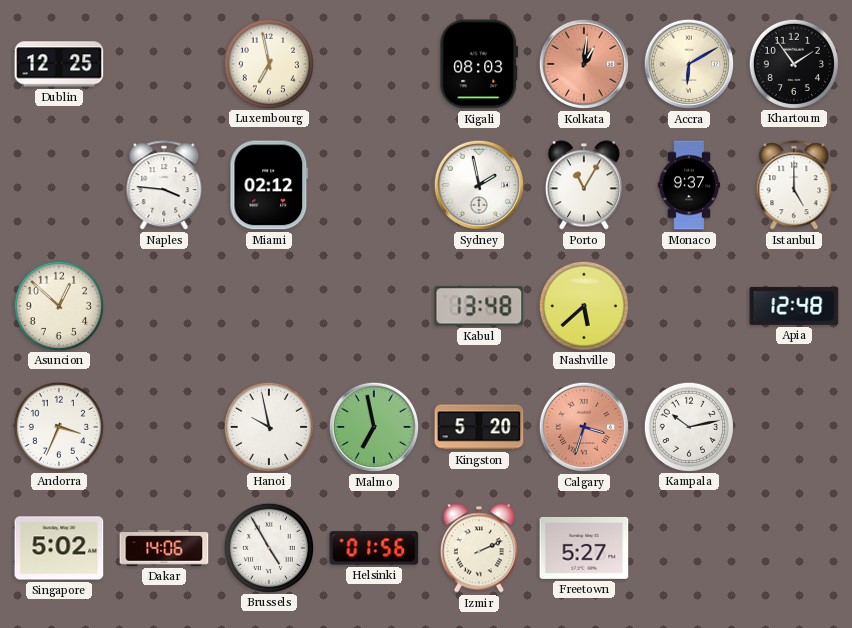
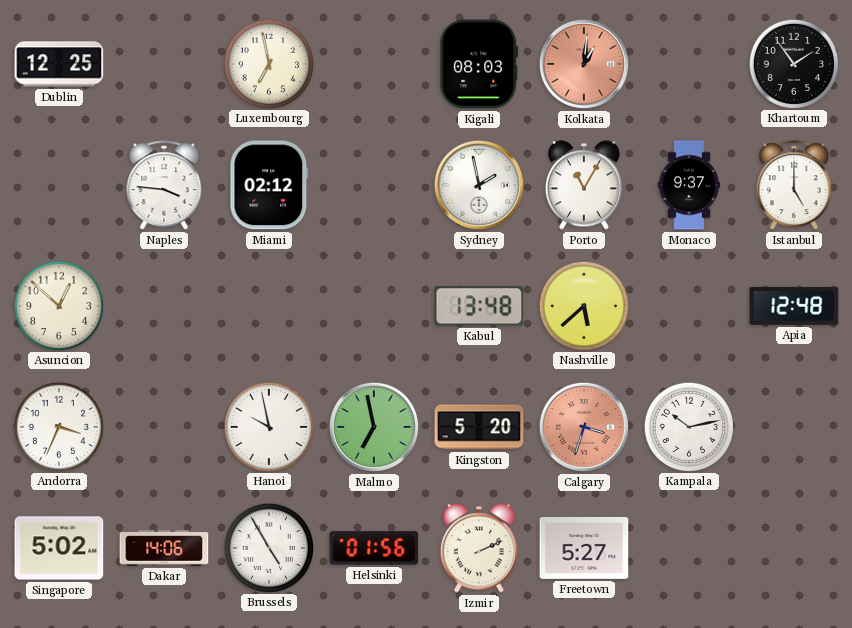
Accra: 6:10 -> none (689, 64)
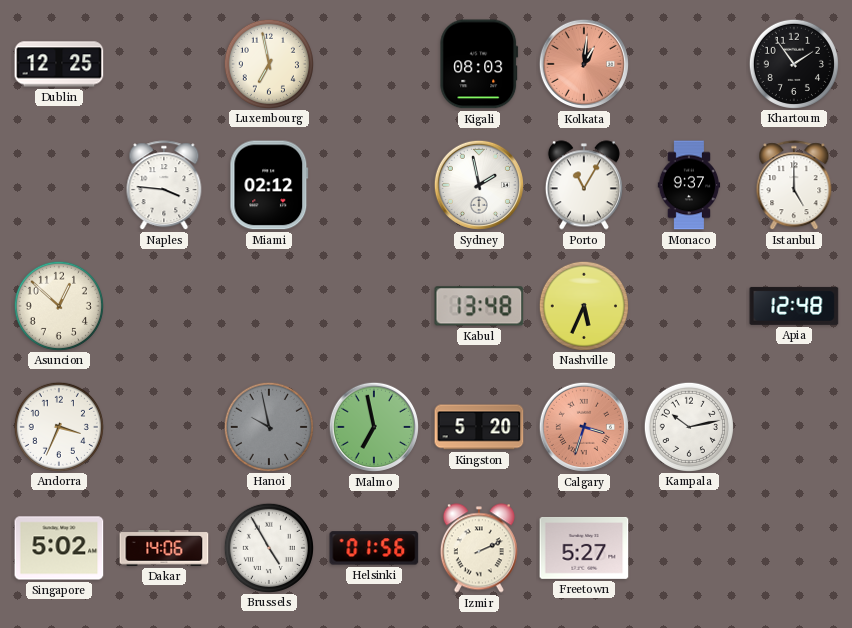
Nashville: 5:38 -> 5:34 (583, 305)
Hanoi dial: white -> grey (268, 426)
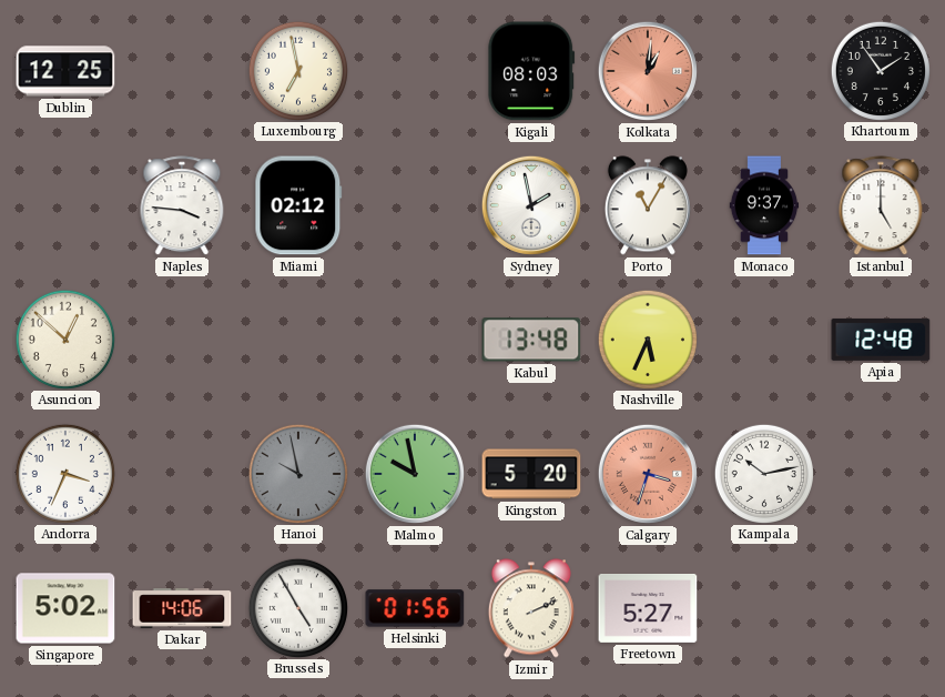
Malmo: 6:58 -> 9:58 (415, 474)
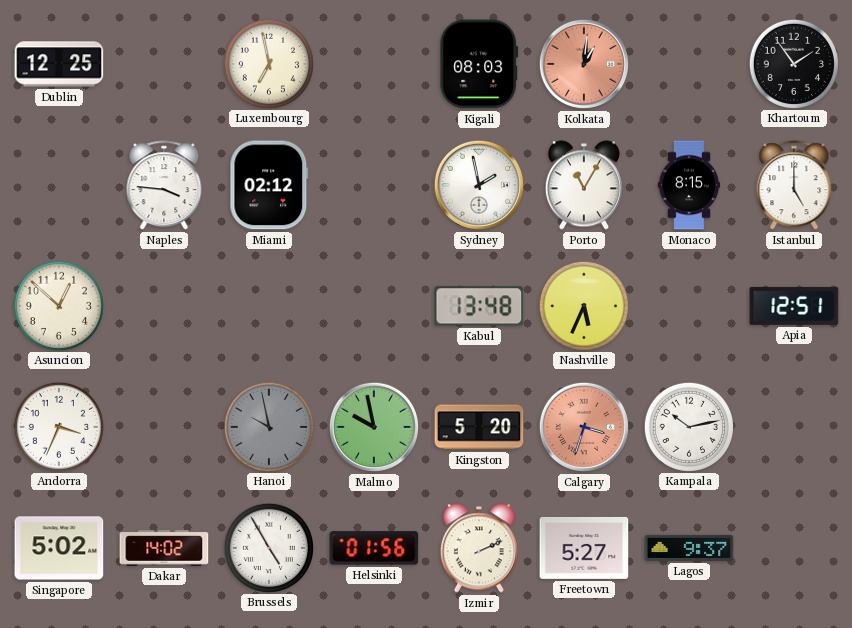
Monaco: 9:37 -> 8:15 (689, 185)
Apia: 12:48 -> 12:51 (794, 306)
Dakar: 14:06 -> 14:02 (164, 548)
Lagos: none -> 9:37 (689, 548)
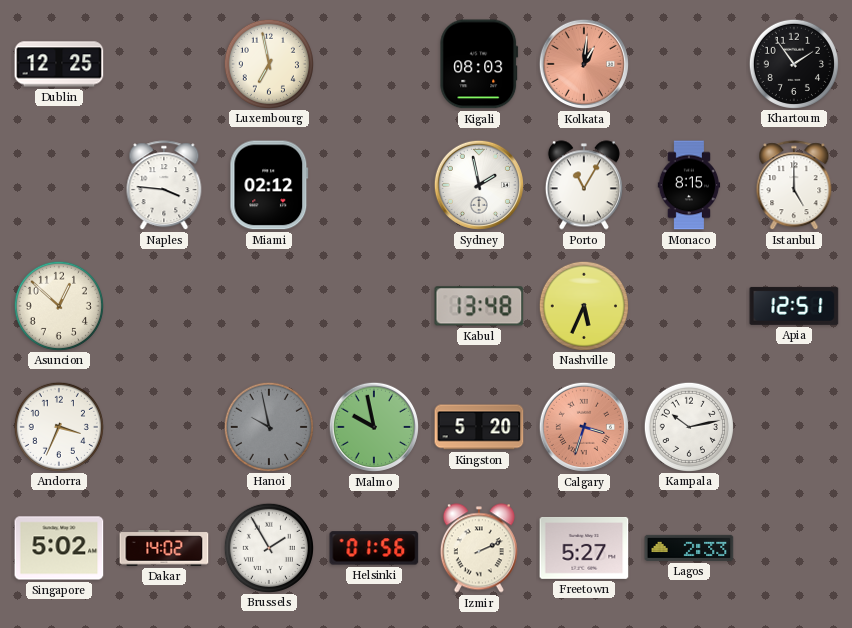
Brussels: 4:55 -> 1:55 (268, 547)
Lagos: 9:37 -> 2:33 (689, 548)
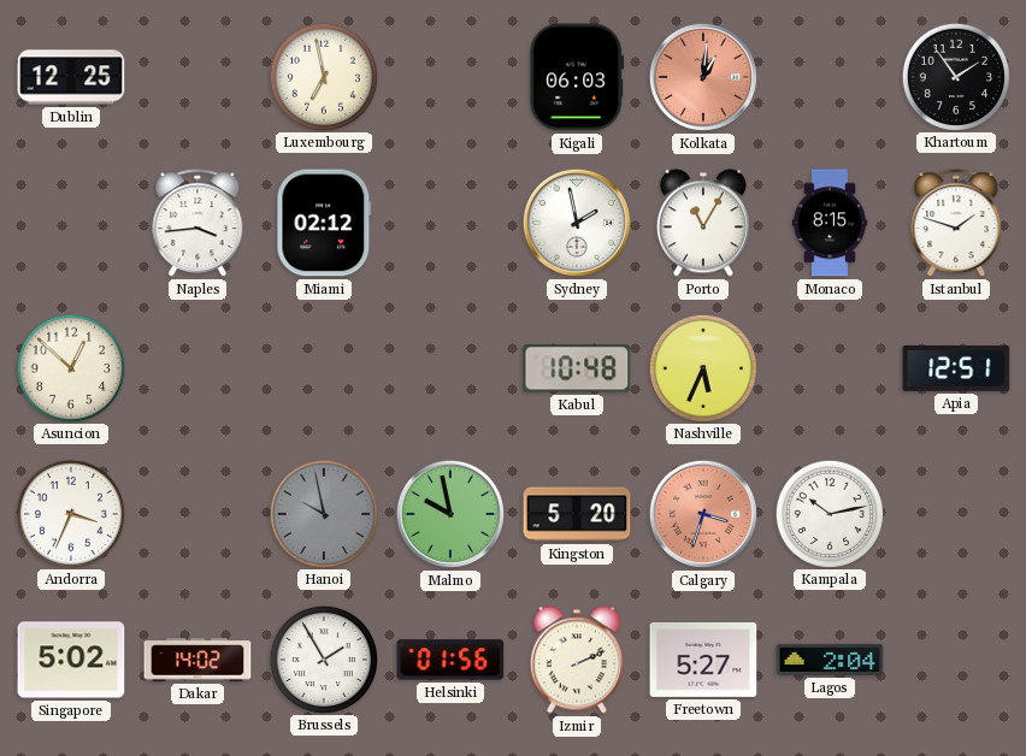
Kigali: 08:03 -> 06:03 (577, 77)
Naples: 3:46 -> 3:44 (197, 224)
Istanbul: 5:00 -> 1:48 (956, 224)
Kabul: 13:48 -> 10:48 (577, 368)
Lagos: 2:33 -> 2:04 (830, 660)
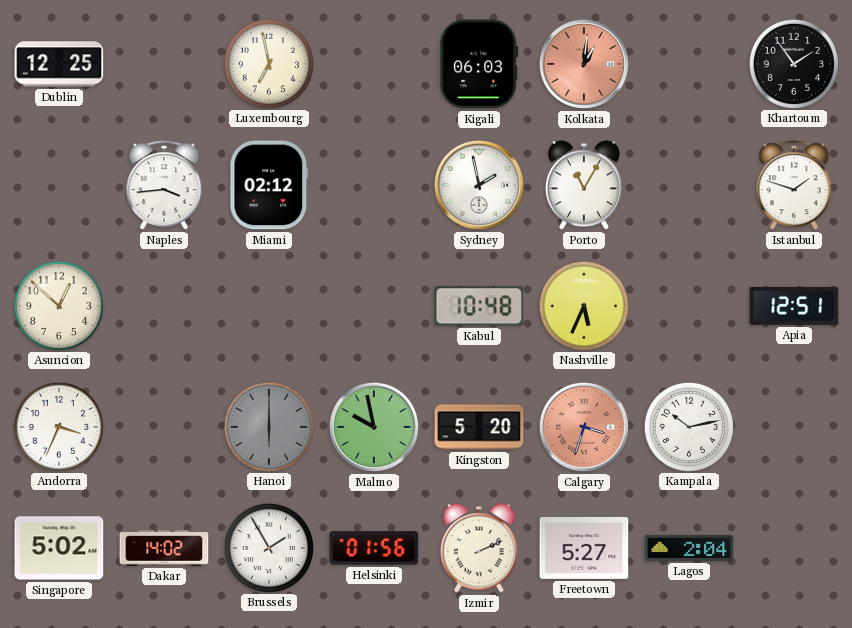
Monaco: 8:15 -> none (830, 223)
Hanoi: 9:58 -> 6:00 (268, 426)
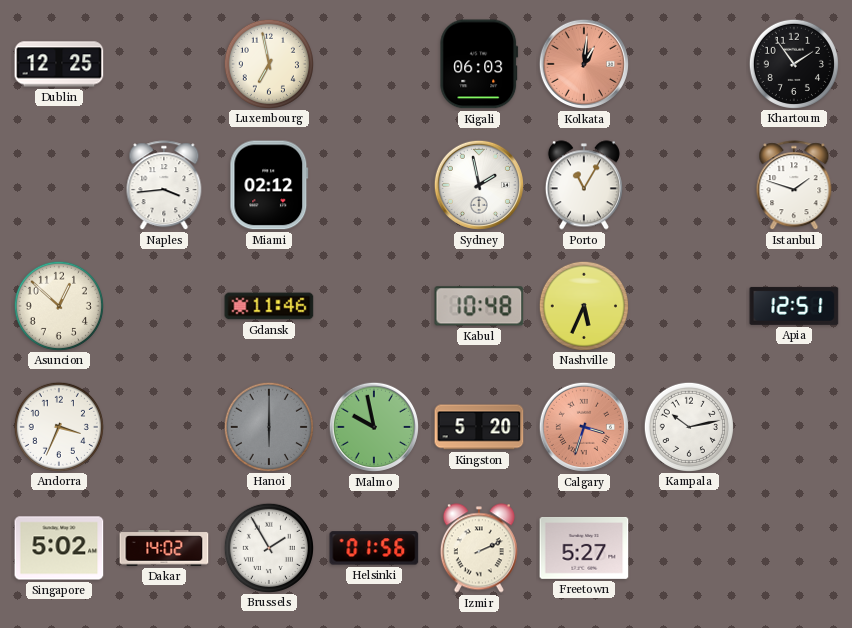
Gdansk: none -> 11:46 (269, 306)
Lagos: 2:04 -> none (689, 548)
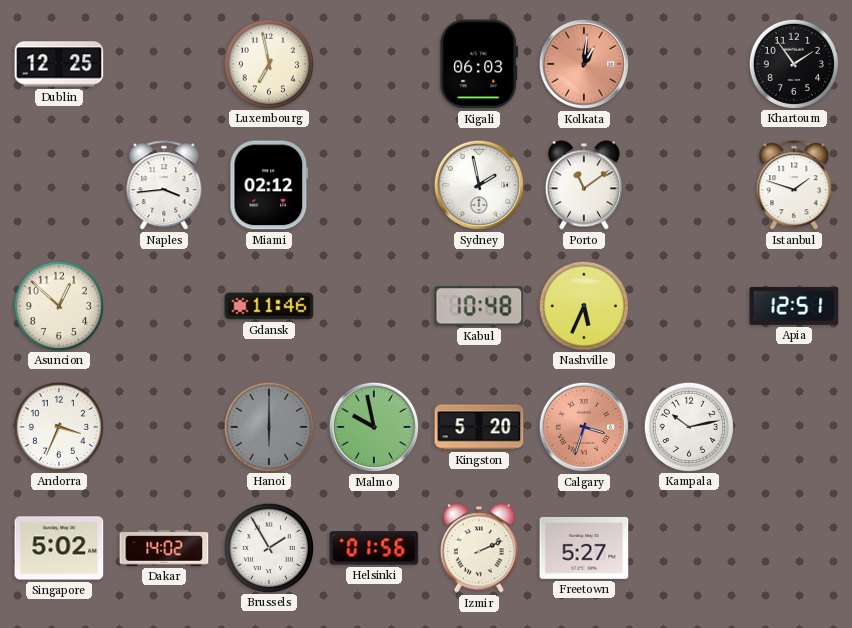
Porto: 11:05 -> 11:09 (584, 185)
